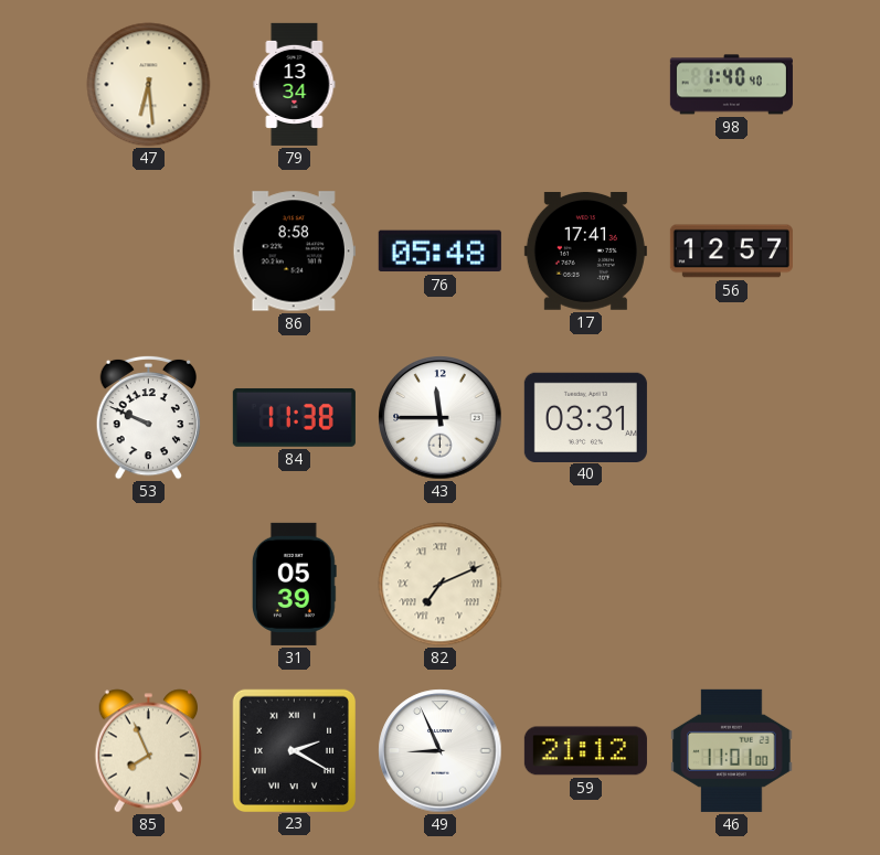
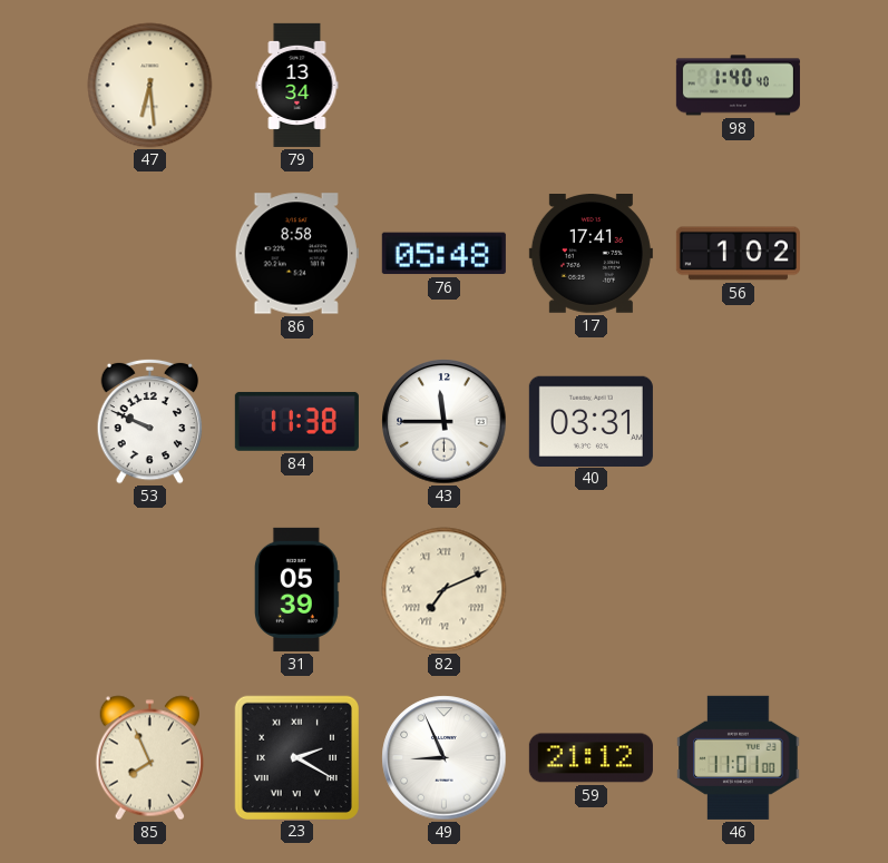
56: 12:57 -> 1:02 (738, 254)
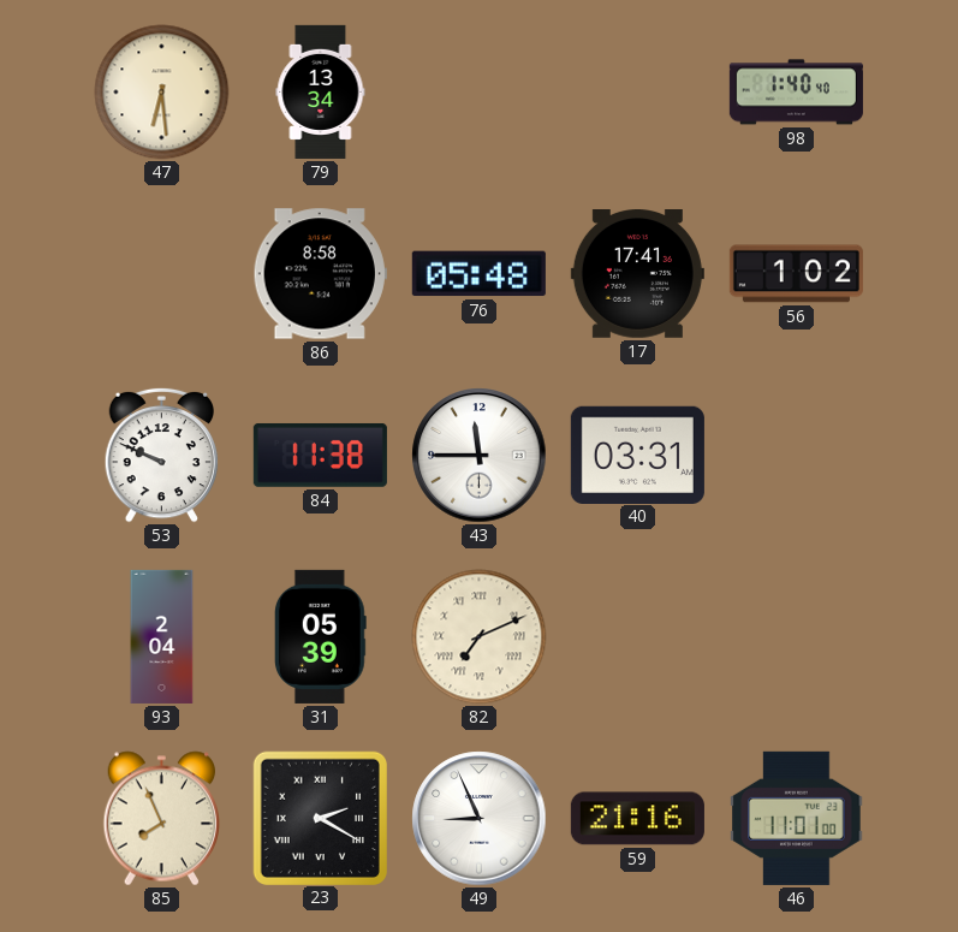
93: none -> 2:04 (162, 636)
59: 21:12 -> 21:16 (637, 819)
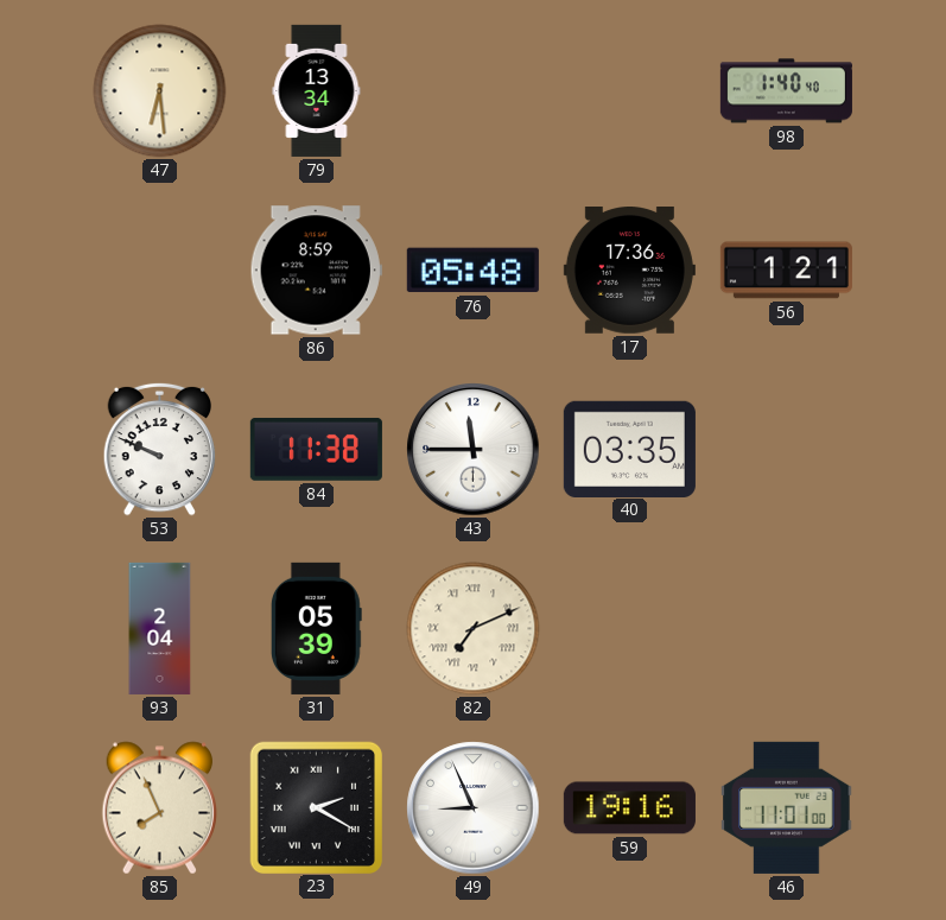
86: 8:58 -> 8:59 (316, 271)
17: 17:41 -> 17:36 (629, 271)
56: 1:02 -> 1:21 (786, 271)
40: 03:31 -> 03:35 (629, 449)
59: 21:16 -> 19:16 (629, 808)
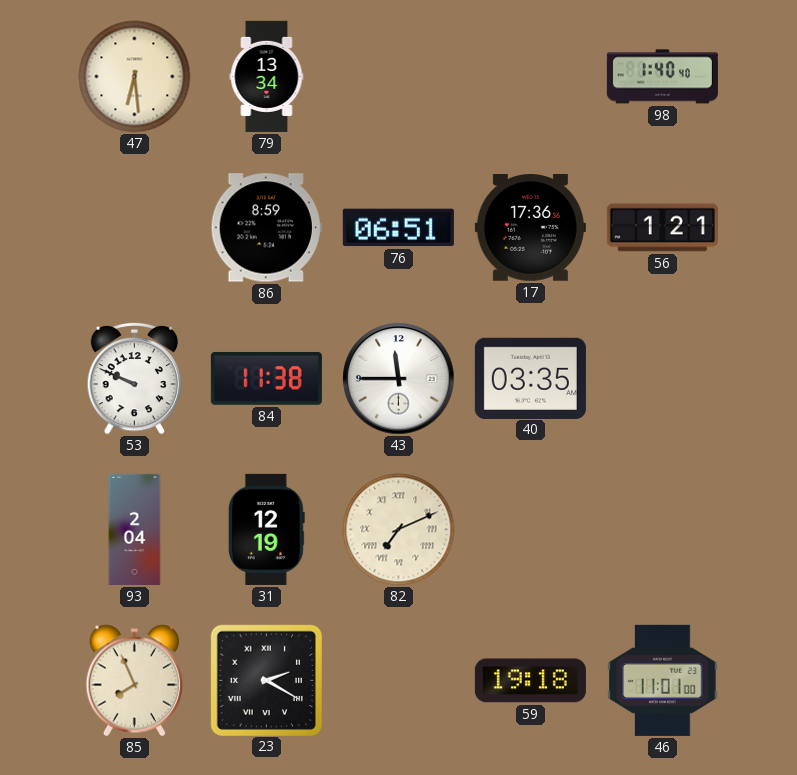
76: 05:48 -> 06:51 (398, 228)
31: 05:39 -> 12:19 (266, 529)
49: 8:56 -> none (474, 808)
59: 19:16 -> 19:18 (530, 681)
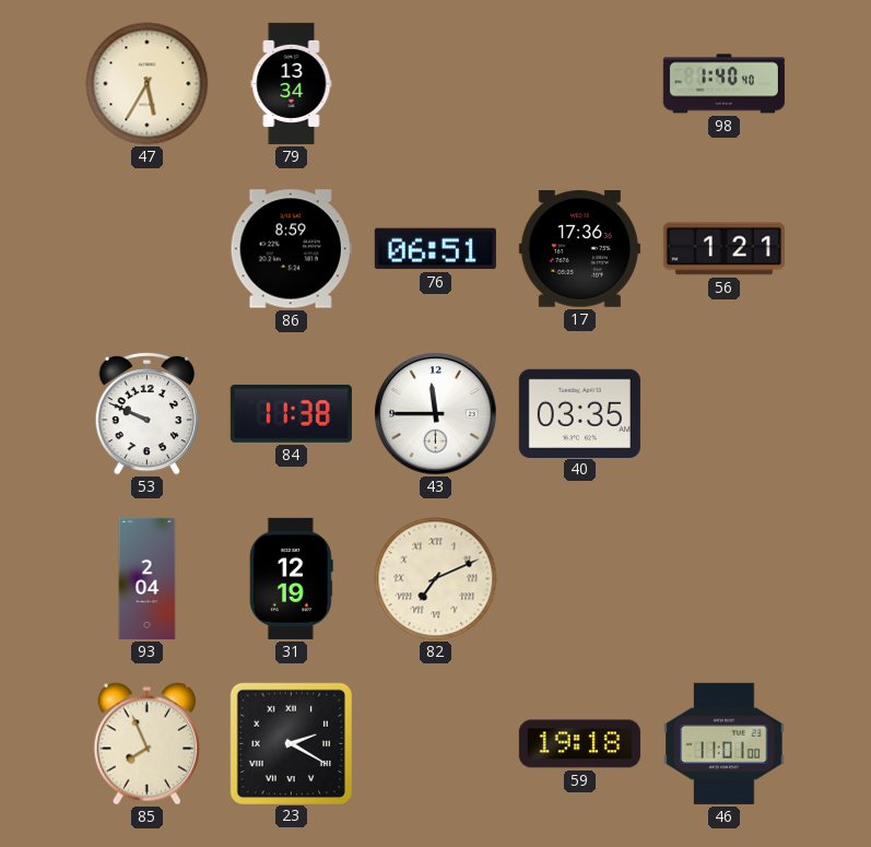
47: 6:29 -> 5:35 (148, 84)
